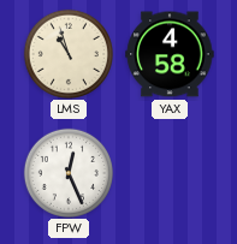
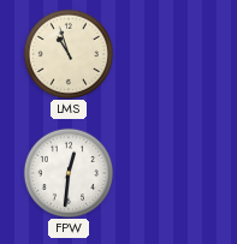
YAX: 4:58 -> none (170, 54)
FPW: 12:26 -> 12:31 (67, 172)
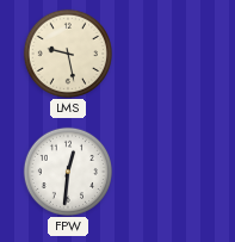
LMS: 10:57 -> 9:28 (67, 52)
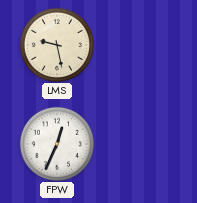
FPW: 12:31 -> 12:34 (56, 143)
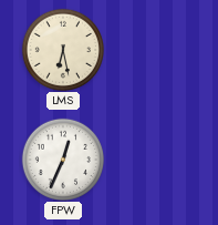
LMS: 9:28 -> 6:28 (62, 49)
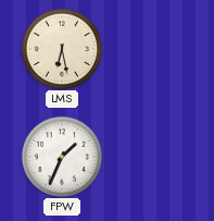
FPW: 12:34 -> 1:34 (61, 156)
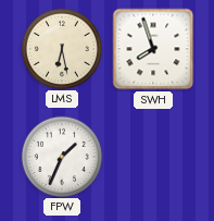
SWH: none -> 7:57 (153, 49)
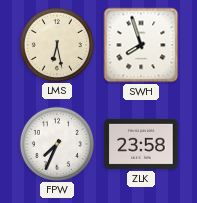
FPW: 1:34 -> 7:34 (56, 143)
ZLK: none -> 23:58 (141, 144)
